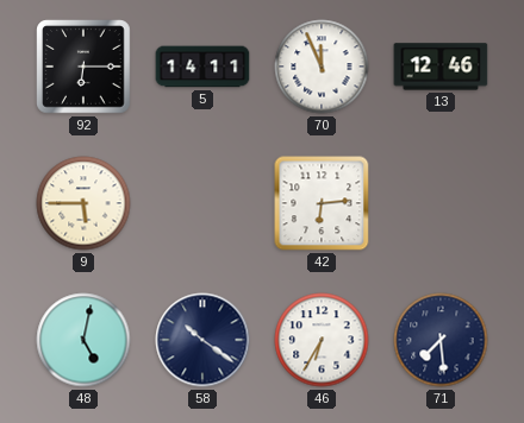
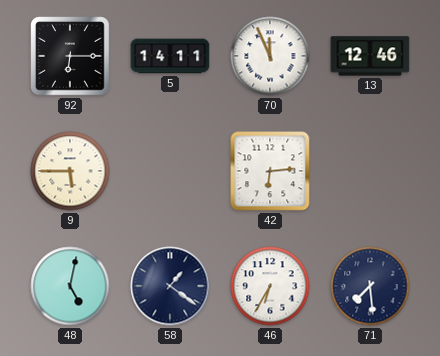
58: 10:21 -> 1:21 (170, 286)
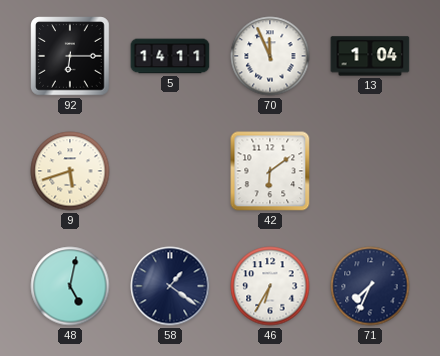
13: 12:46 -> 1:04 (370, 56)
9: 5:45 -> 5:42 (70, 171)
42: 6:14 -> 6:09 (270, 171)
71: 7:29 -> 7:34 (370, 286)
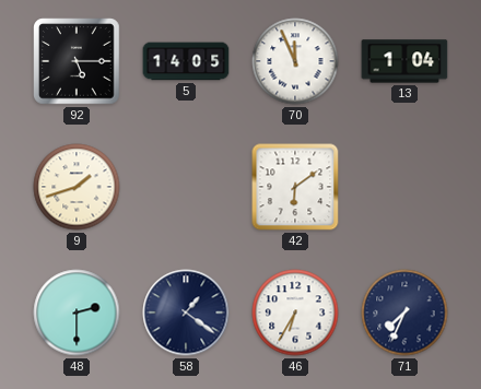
92: 6:15 -> 5:15 (77, 61)
5: 14:11 -> 14:05 (186, 61)
9: 5:42 -> 1:42 (77, 187)
48: 5:02 -> 2:30 (77, 313)
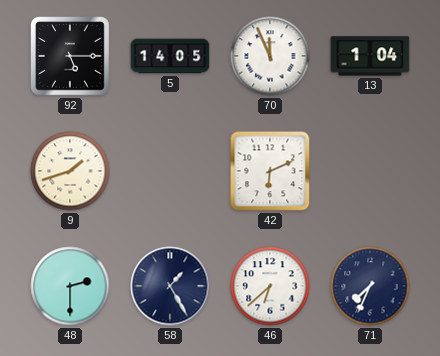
42: 6:09 -> 6:11 (270, 171)
58: 1:21 -> 1:25 (170, 286)
46: 6:35 -> 6:38 (270, 286)
